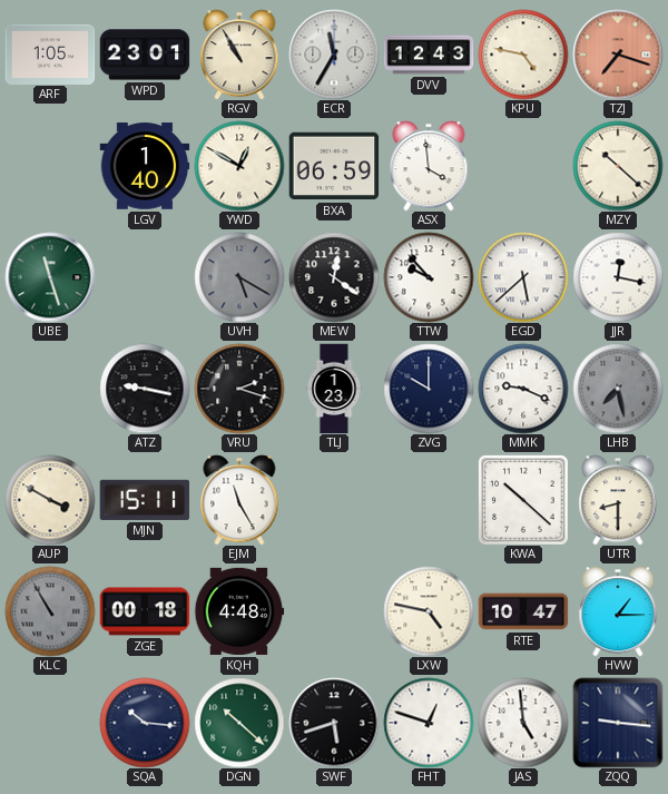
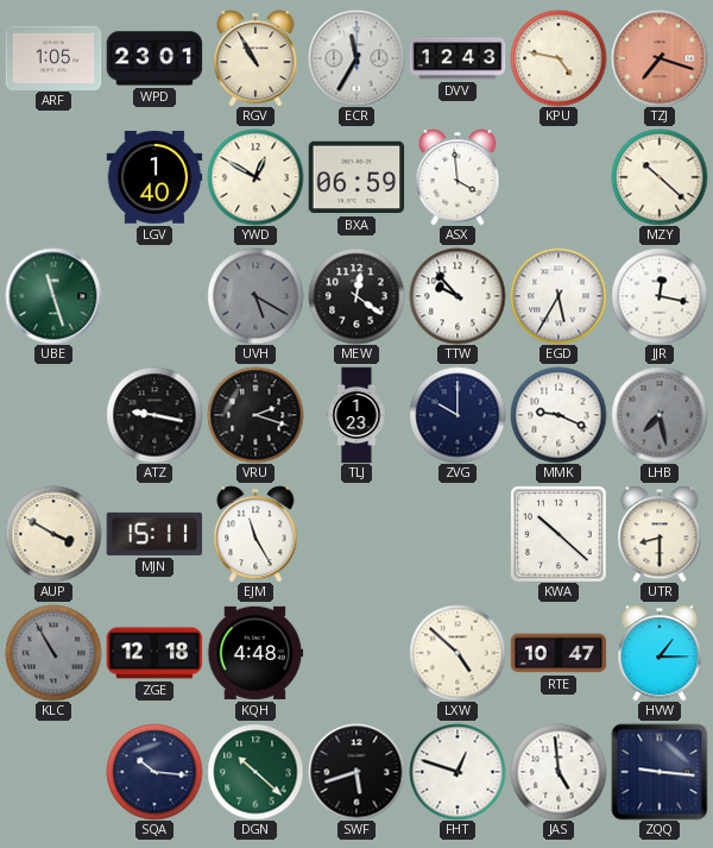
EGD: 5:38 -> 5:35 (559, 296)
ZGE: 00:18 -> 12:18 (154, 653)
LXW: 4:47 -> 4:52 (458, 653)
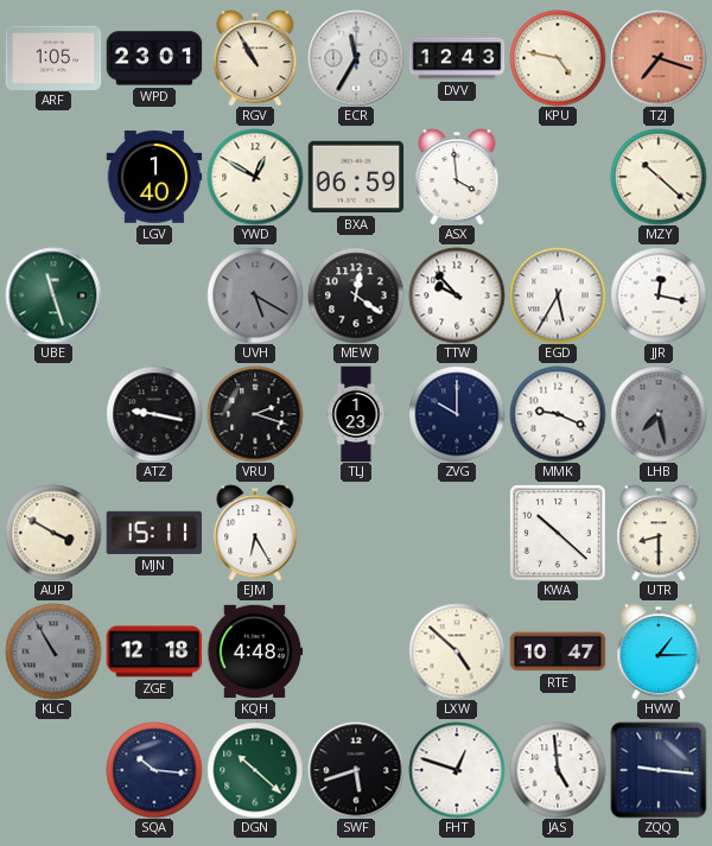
EJM: 11:25 -> 6:25 (255, 533)
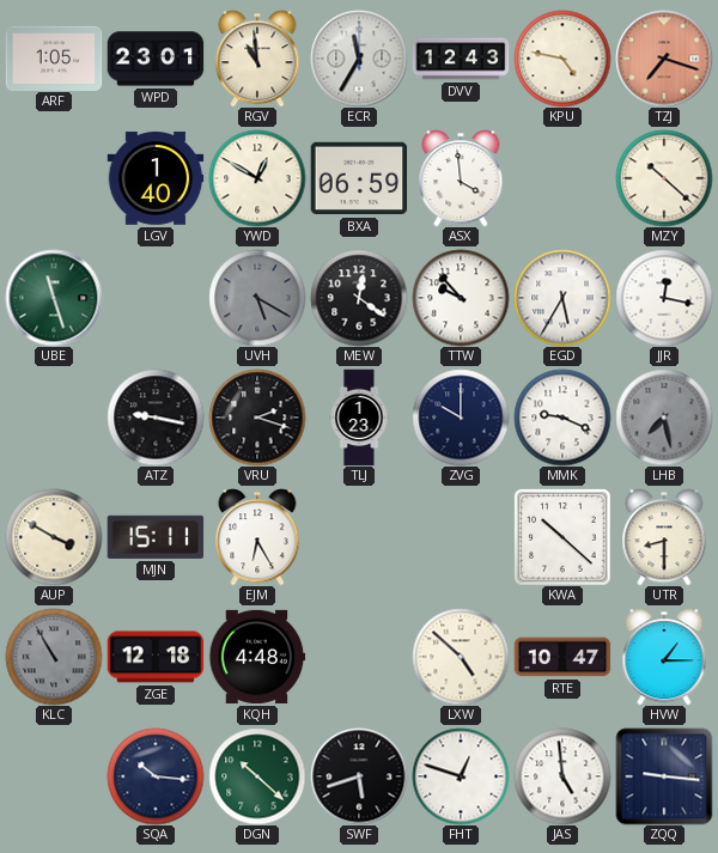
RGV: 10:55 -> 10:59 (257, 59)
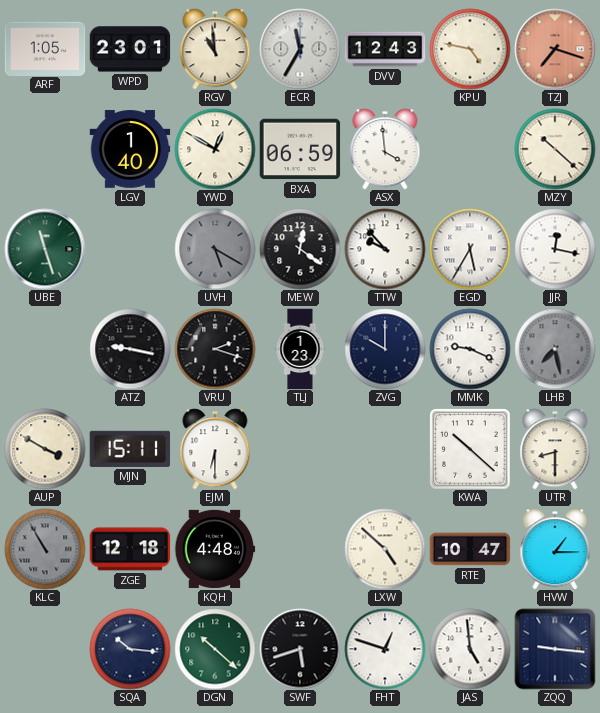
EJM: 6:25 -> 6:30 (215, 449)
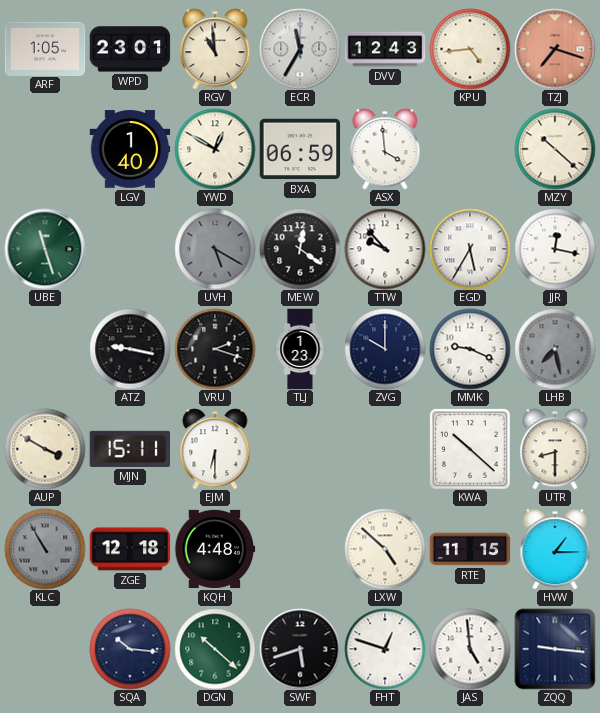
KPU: 4:47 -> 4:44 (470, 49)
RTE: 10:47 -> 11:15 (470, 549)
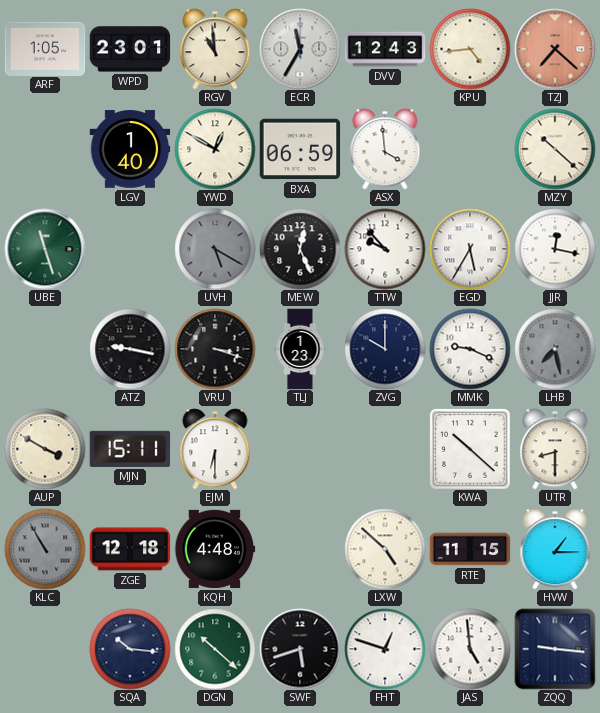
TZJ: 7:18 -> 7:22 (555, 49)
MEW: 12:21 -> 12:26 (300, 249)
VRU: 2:18 -> 3:18 (215, 349)
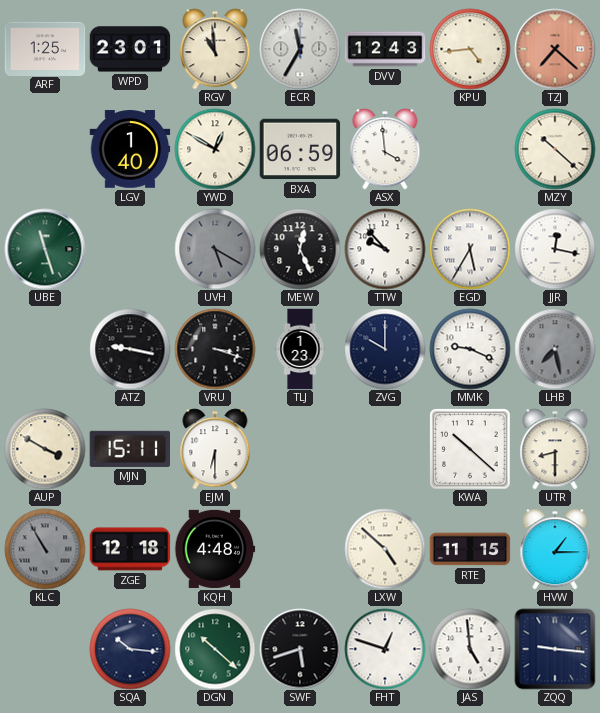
ARF: 1:05 -> 1:25 (45, 48)
